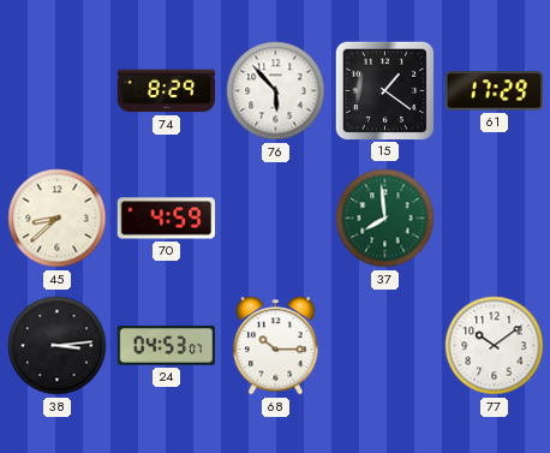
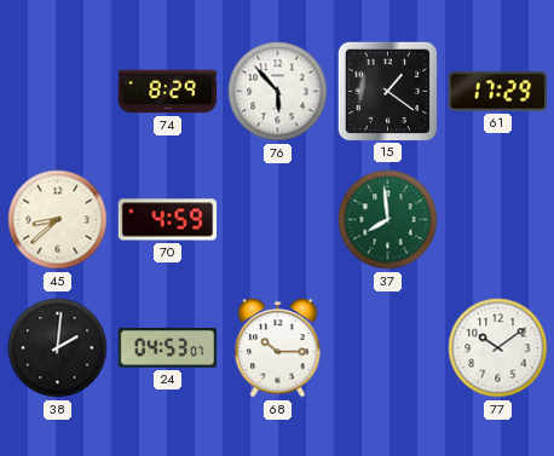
38: 3:14 -> 2:01 (58, 348)
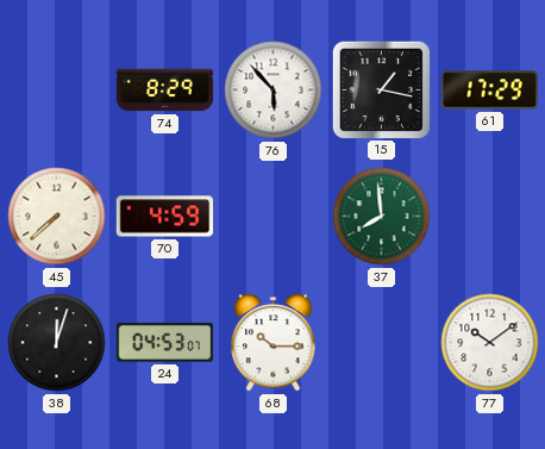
15: 1:21 -> 1:17 (381, 89)
45: 8:38 -> 7:38 (57, 217)
38: 2:01 -> 12:03 (57, 343)
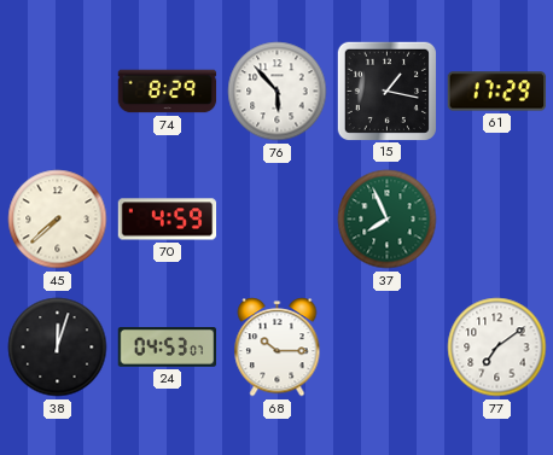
37: 7:59 -> 7:56 (388, 220)
77: 10:09 -> 7:09 (497, 348)
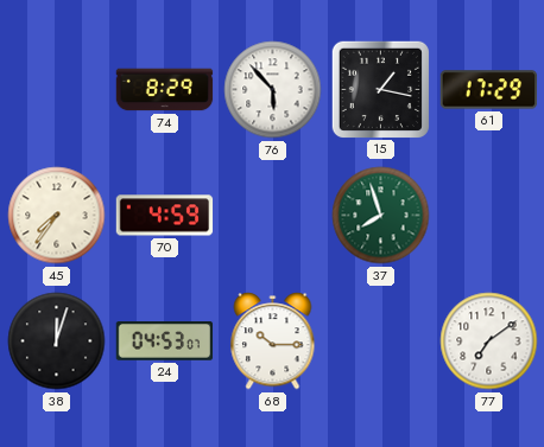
45: 7:38 -> 7:36 (57, 216)
37: 7:56 -> 7:57 (381, 216)
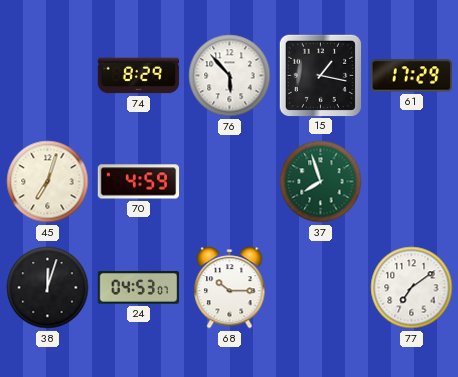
45: 7:36 -> 7:03 (48, 182)
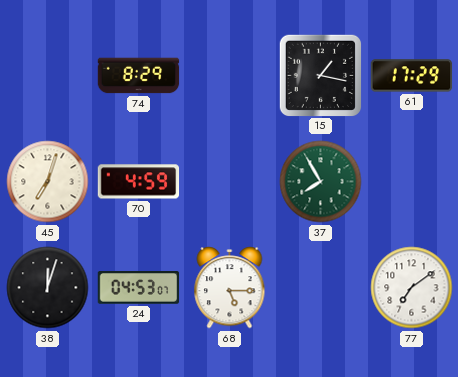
76: 5:53 -> none (230, 76)
37: 7:57 -> 7:55 (321, 182)
68: 10:15 -> 5:15 (230, 288)
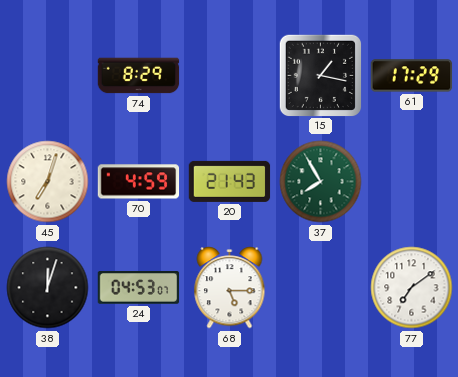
20: none -> 21:43 (230, 181)
